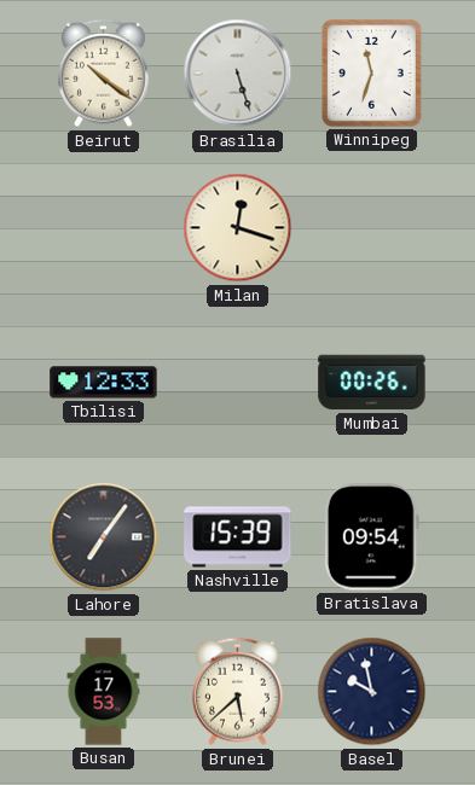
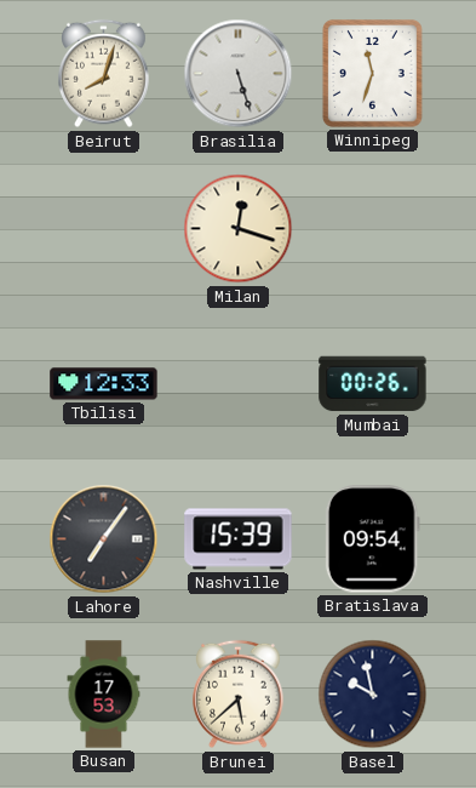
Beirut: 10:21 -> 8:03 (104, 74)
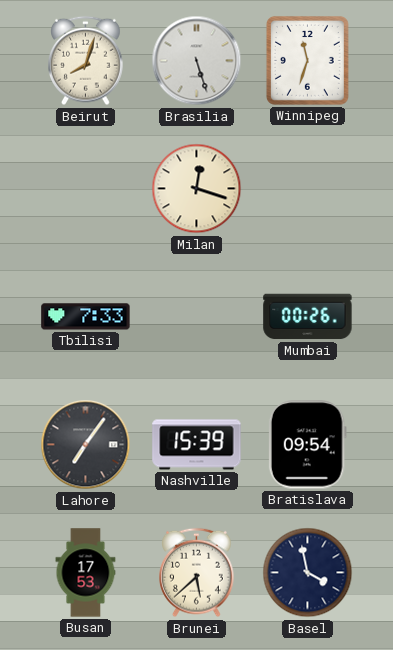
Tbilisi: 12:33 -> 7:33 (86, 317)
Basel: 9:58 -> 3:58 (308, 573)
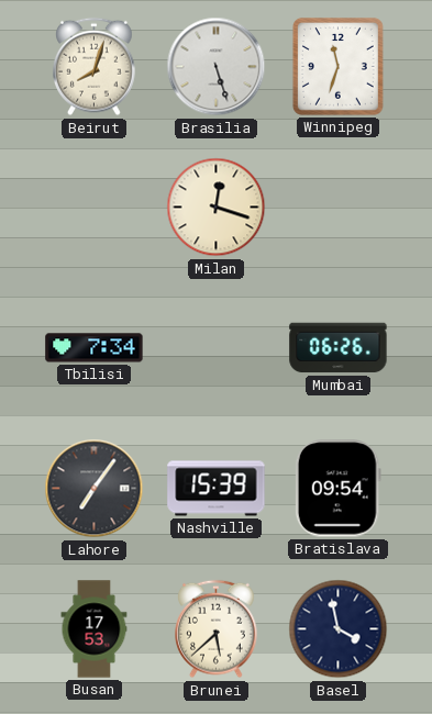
Tbilisi: 7:33 -> 7:34 (95, 348)
Mumbai: 00:26 -> 06:26 (339, 348)
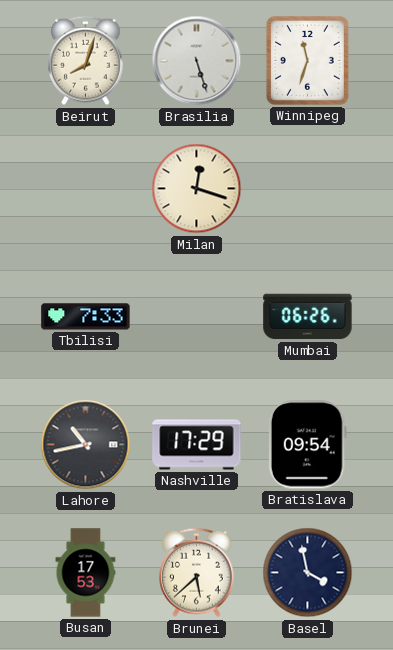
Tbilisi: 7:34 -> 7:33 (86, 317)
Lahore: 7:06 -> 10:43 (86, 445)
Nashville: 15:39 -> 17:29 (197, 445)
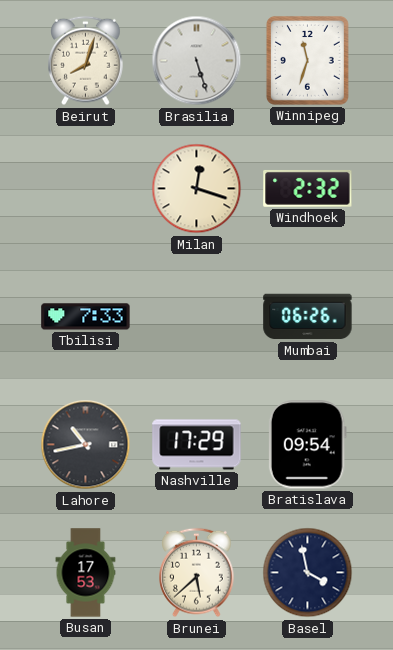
Windhoek: none -> 2:32 (308, 188)
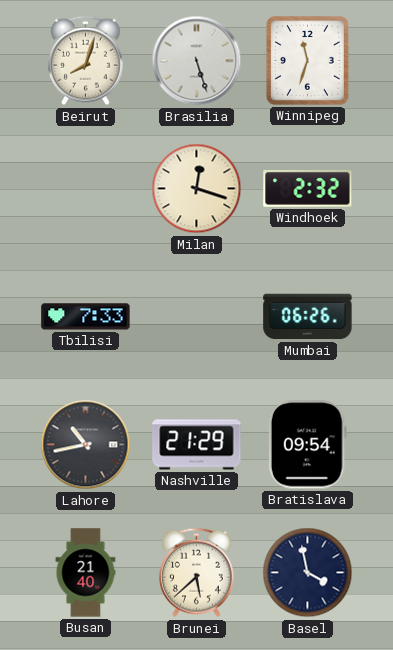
Nashville: 17:29 -> 21:29 (197, 445)
Busan: 17:53 -> 21:40 (86, 573)
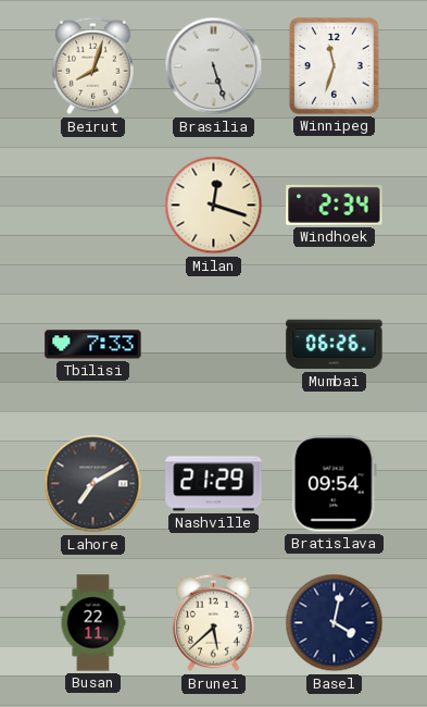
Windhoek: 2:32 -> 2:34 (335, 204)
Lahore: 10:43 -> 7:10 (93, 484)
Busan: 21:40 -> 22:11 (93, 623)
Basel: 3:58 -> 4:02 (335, 623)
